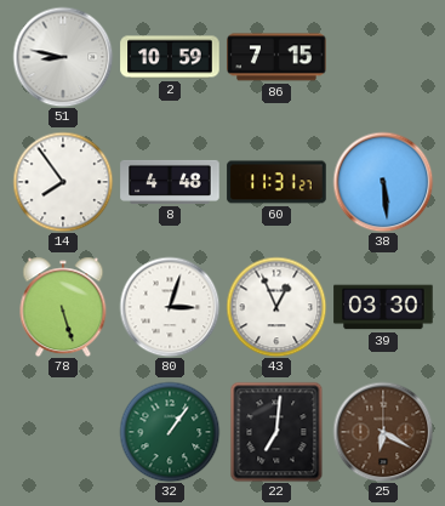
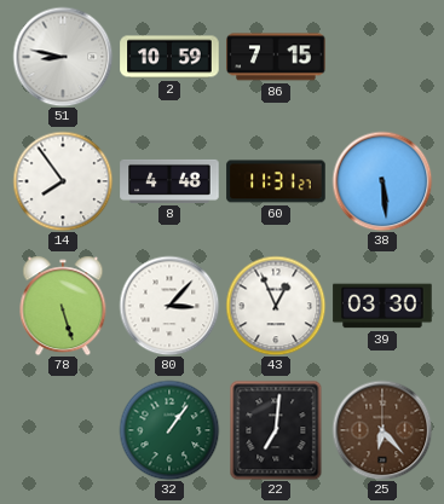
80: 3:03 -> 3:07 (169, 306)
25: 6:20 -> 6:23 (382, 430)
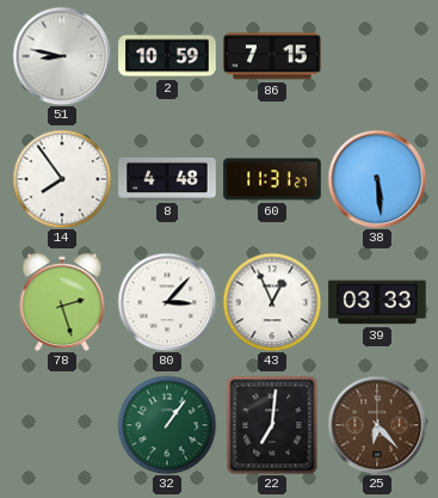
78: 5:27 -> 2:27 (62, 302)
39: 03:30 -> 03:33 (377, 302)
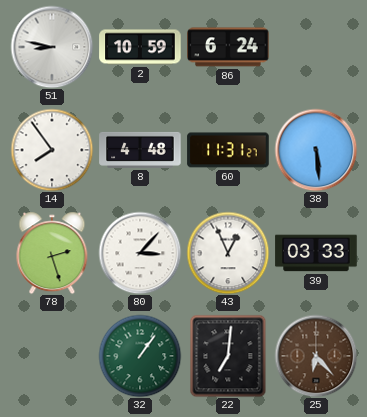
86: 7:15 -> 6:24 (228, 47)
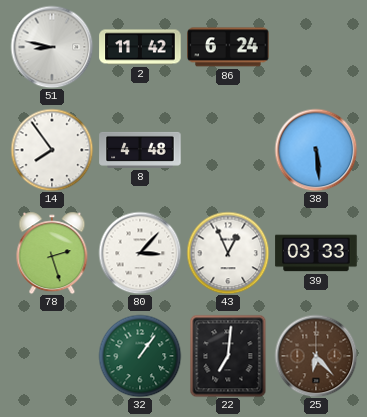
2: 10:59 -> 11:42 (140, 47)
60: 11:31 -> none (228, 150)
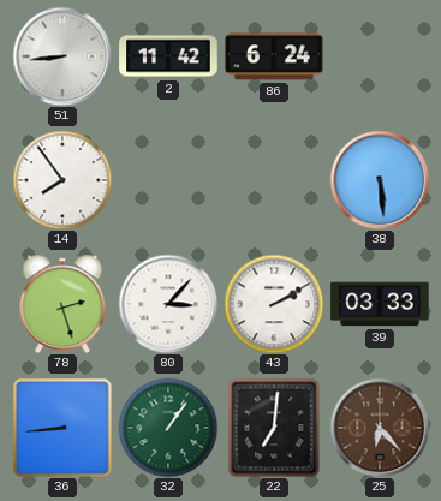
51: 8:47 -> 8:44 (62, 56)
8: 4:48 -> none (140, 150)
43: 12:56 -> 2:10 (274, 304)
36: none -> 8:44 (62, 428)
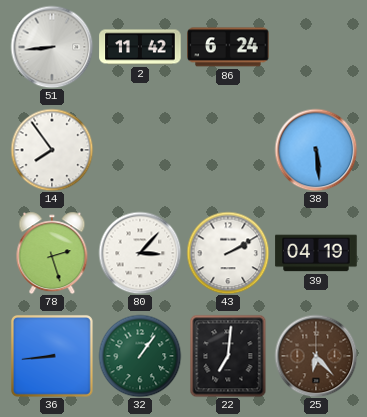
39: 03:33 -> 04:19 (316, 253)
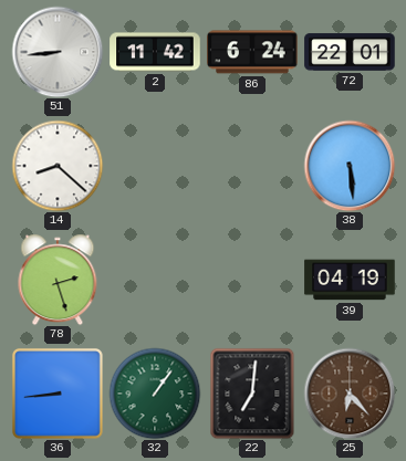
72: none -> 22:01 (350, 52)
14: 7:54 -> 8:22 (58, 166)
80: 3:07 -> none (140, 253)
43: 2:10 -> none (228, 253)
